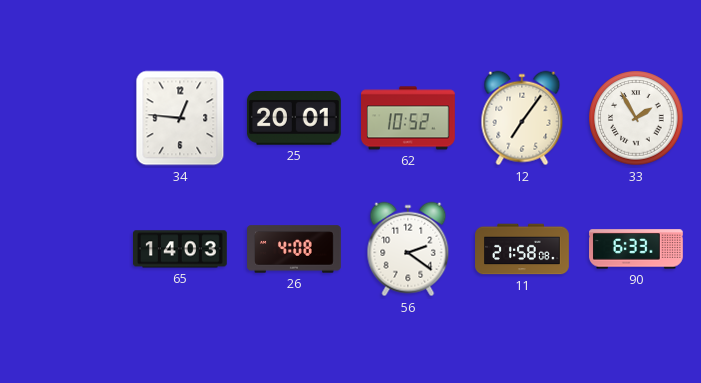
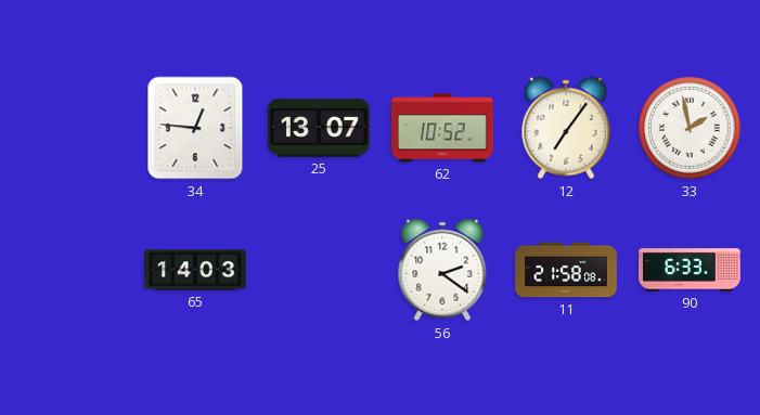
25: 20:01 -> 13:07 (319, 128)
33: 1:55 -> 1:58 (690, 128)
26: 4:08 -> none (294, 249)
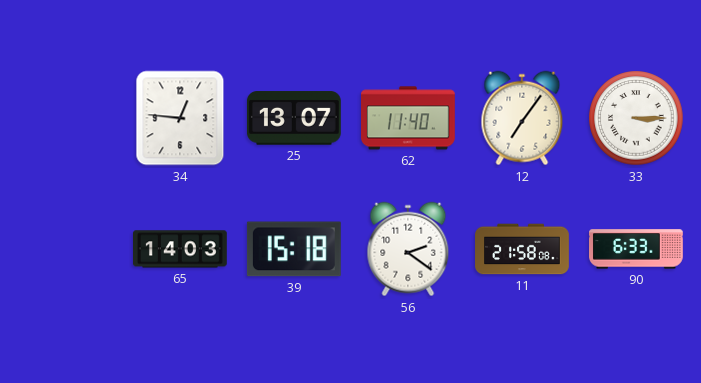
62: 10:52 -> 11:40 (409, 118)
33: 1:58 -> 3:15 (636, 118)
39: none -> 15:18 (294, 249)
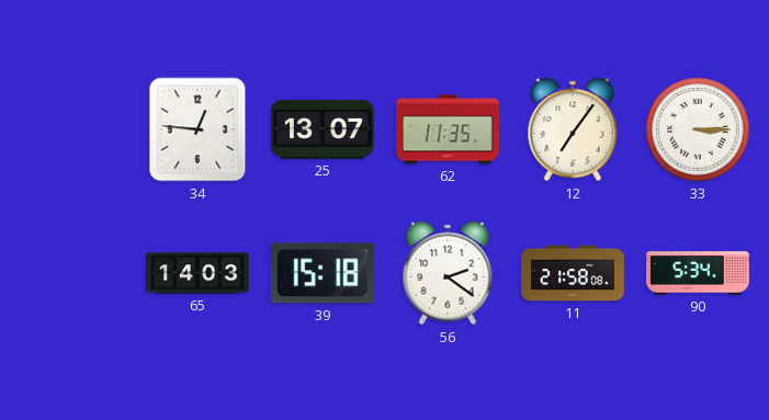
62: 11:40 -> 11:35 (449, 129)
90: 6:33 -> 5:34 (699, 273)
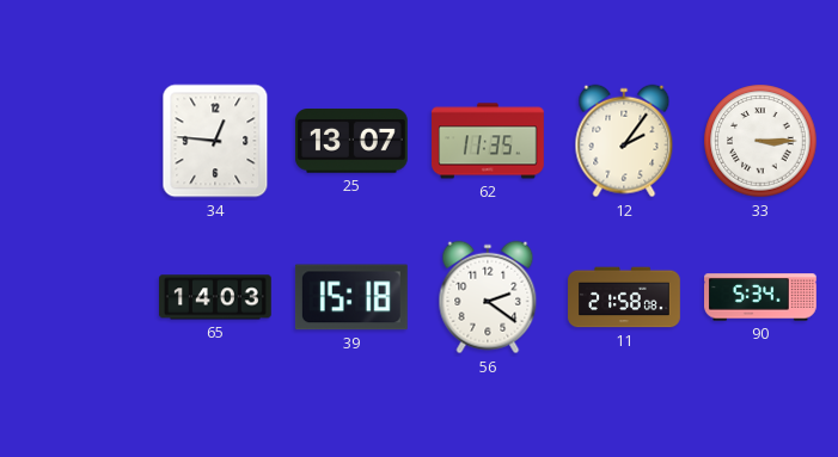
12: 7:06 -> 2:06 (624, 141)
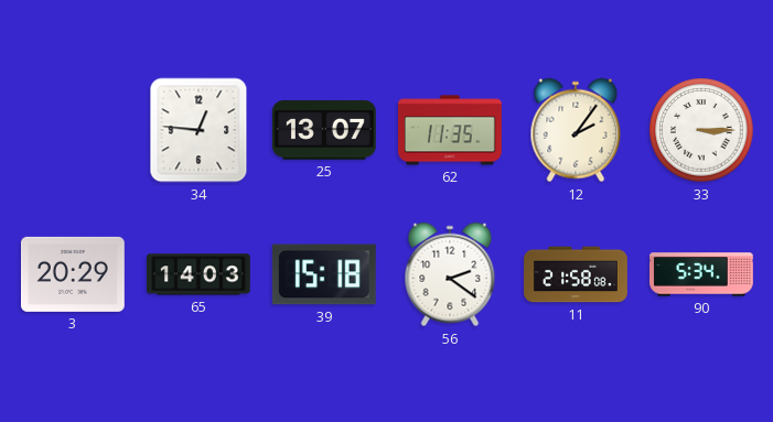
3: none -> 20:29 (74, 274)
